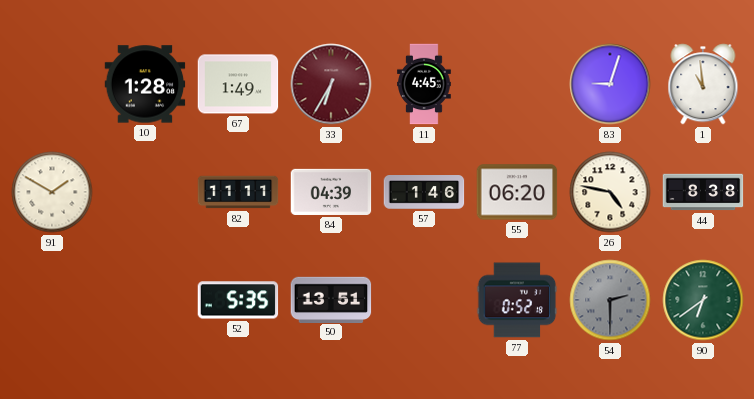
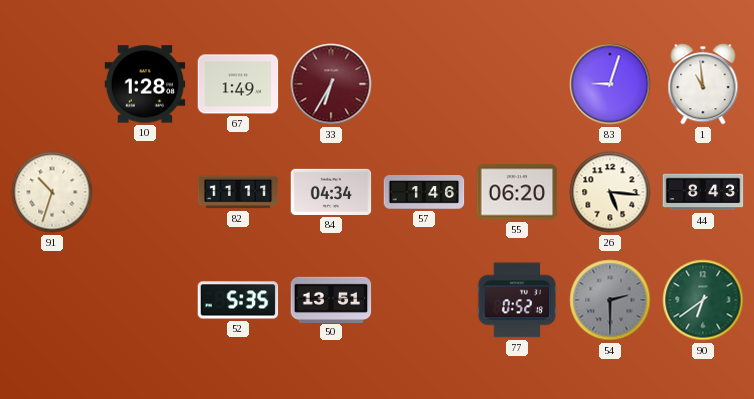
11: 4:45 -> none (424, 84)
91: 1:50 -> 10:33 (52, 192)
84: 04:39 -> 04:34 (331, 192)
26: 4:47 -> 5:16 (610, 192)
44: 8:38 -> 8:43 (703, 192)
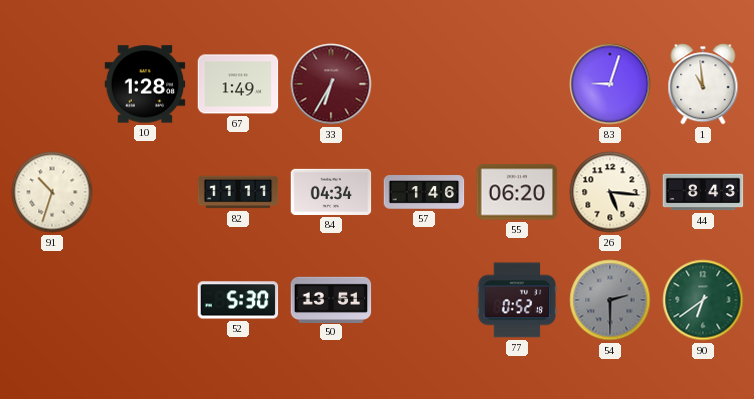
52: 5:35 -> 5:30 (238, 300)
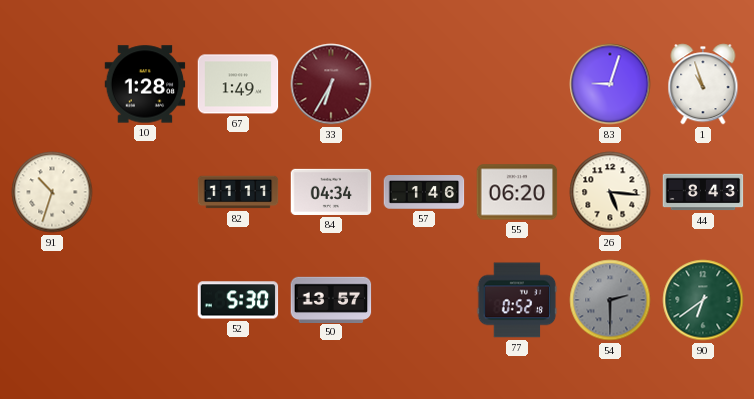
1: 10:59 -> 10:57 (703, 84)
50: 13:51 -> 13:57 (331, 299)
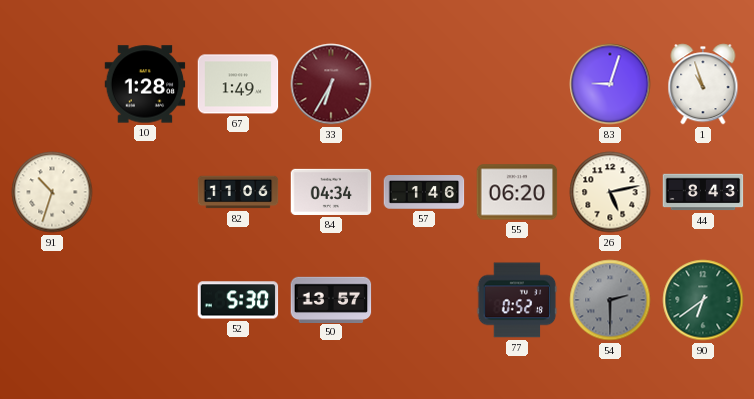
82: 11:11 -> 11:06 (238, 192)
26: 5:16 -> 5:13 (610, 192)
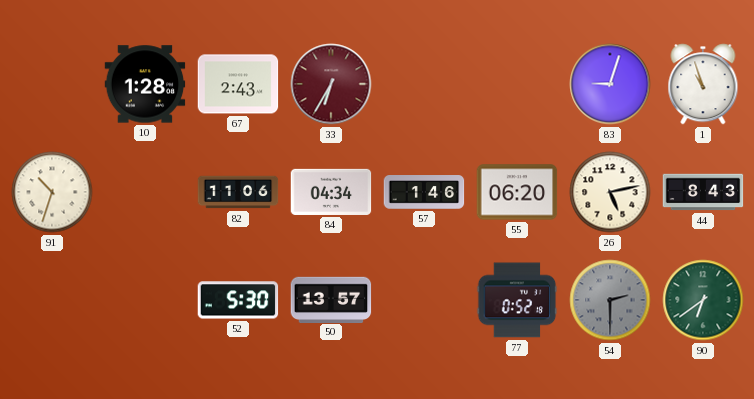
67: 1:49 -> 2:43 (238, 84)
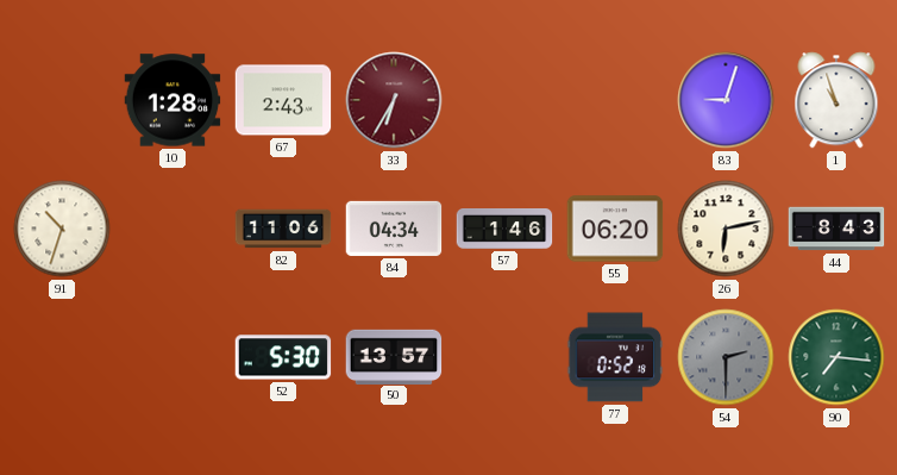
26: 5:13 -> 6:13 (726, 229)
90: 6:39 -> 7:16 (836, 357)
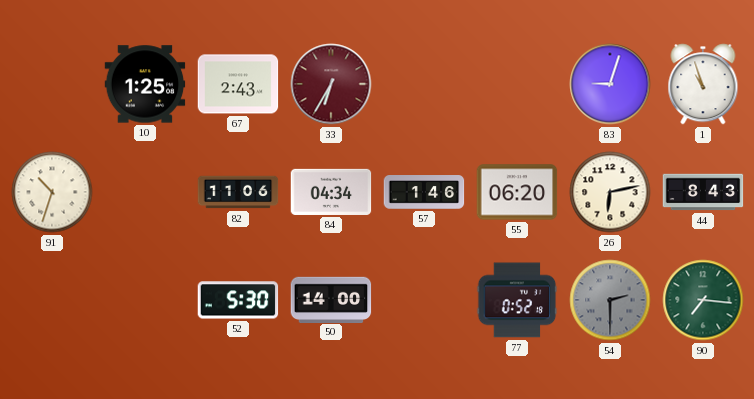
10: 1:28 -> 1:25 (145, 84)
50: 13:57 -> 14:00 (331, 299)
